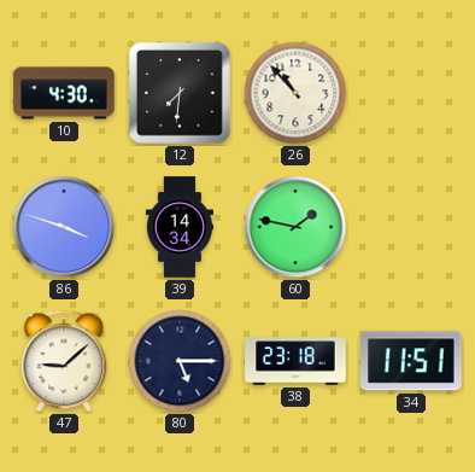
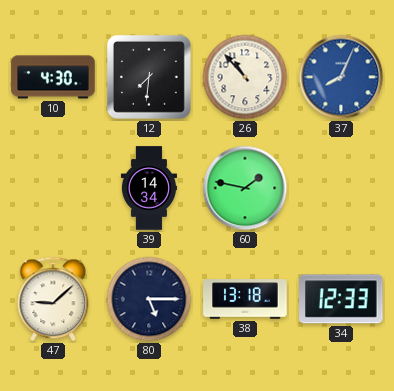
37: none -> 8:04 (341, 77)
86: 3:48 -> none (64, 227)
38: 23:18 -> 13:18 (245, 299)
34: 11:51 -> 12:33 (341, 299)
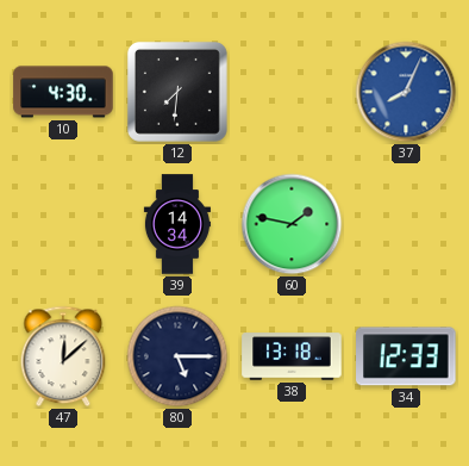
26: 10:53 -> none (245, 77)
47: 9:08 -> 12:08 (63, 356)
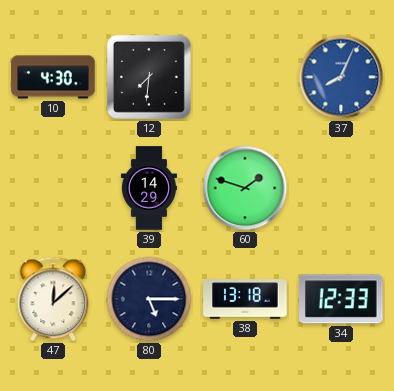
39: 14:34 -> 14:29 (149, 188)
60: 1:47 -> 1:48 (245, 188)
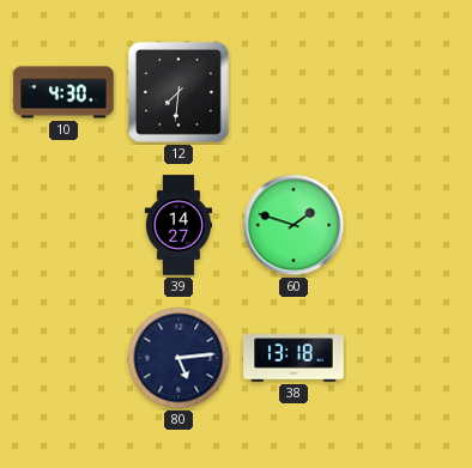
37: 8:04 -> none (341, 77)
39: 14:29 -> 14:27 (178, 225)
47: 12:08 -> none (53, 299)
80: 5:15 -> 5:14 (178, 358)
34: 12:33 -> none (341, 299)
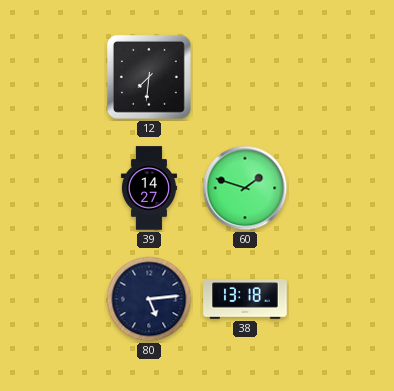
10: 4:30 -> none (63, 92)
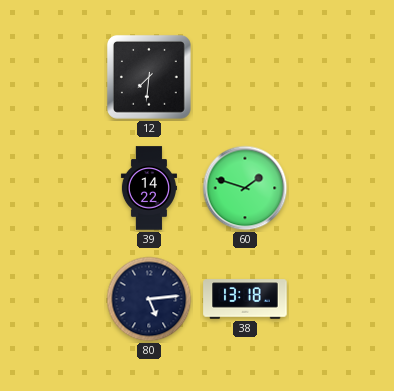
39: 14:27 -> 14:22 (149, 188)
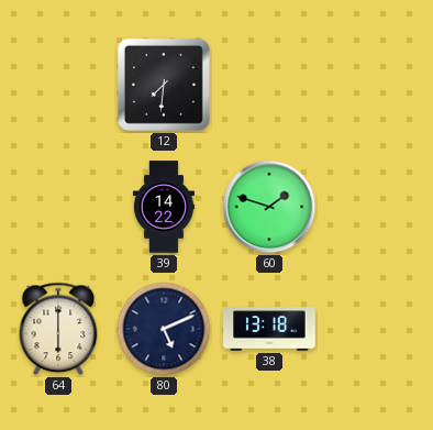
64: none -> 6:00 (58, 329)
80: 5:14 -> 5:11 (164, 329)
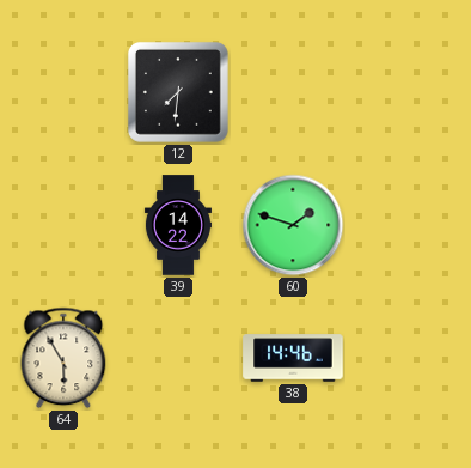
64: 6:00 -> 5:55 (63, 358)
80: 5:11 -> none (164, 329)
38: 13:18 -> 14:46 (293, 358)
